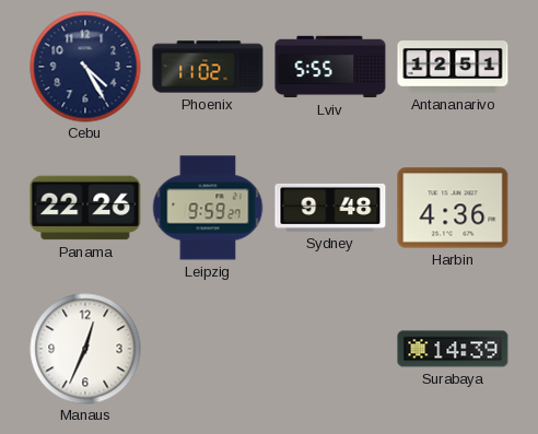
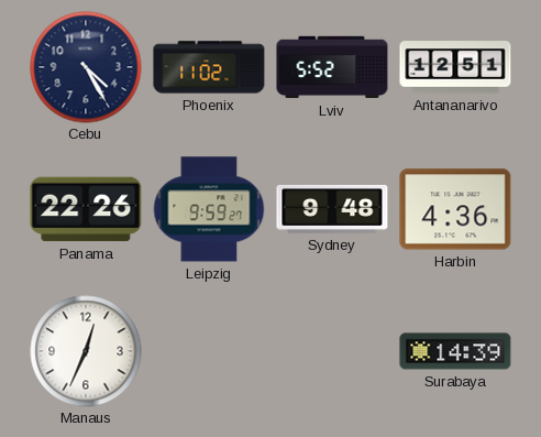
Lviv: 5:55 -> 5:52 (332, 67)
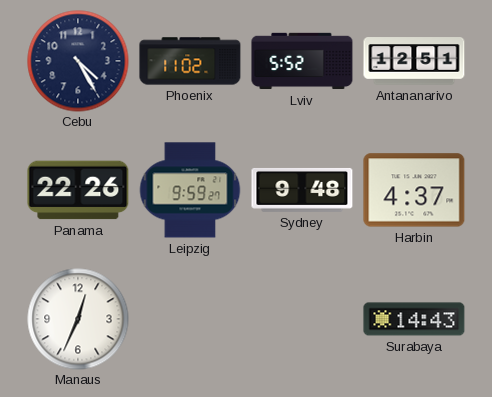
Harbin: 4:36 -> 4:37 (414, 190)
Surabaya: 14:39 -> 14:43 (414, 319)
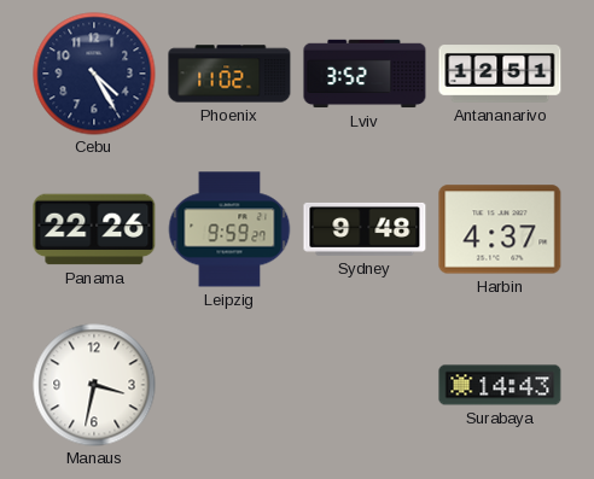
Lviv: 5:52 -> 3:52 (365, 74)
Manaus: 12:34 -> 3:32 (94, 385)
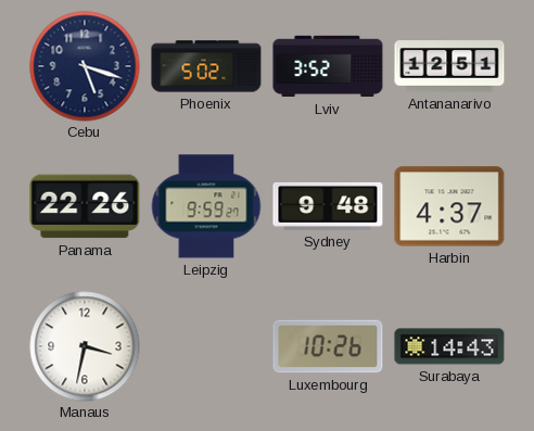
Cebu: 4:25 -> 5:18 (85, 66)
Phoenix: 11:02 -> 5:02 (206, 66)
Luxembourg: none -> 10:26 (328, 346)
